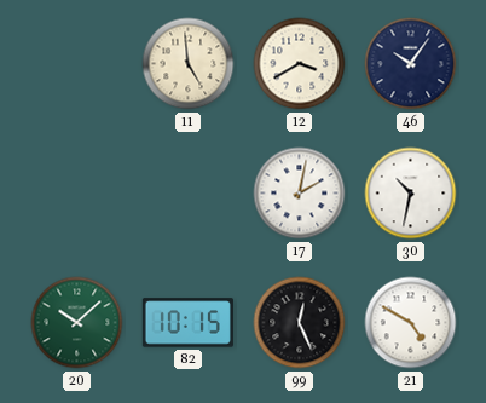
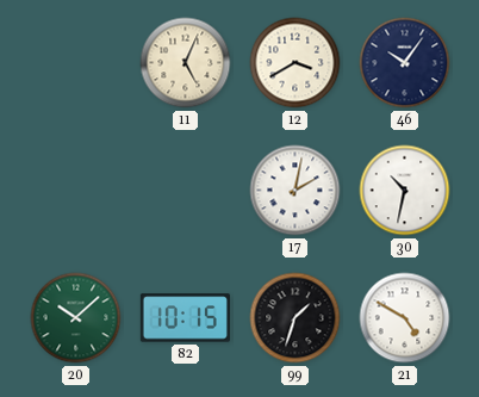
11: 4:59 -> 5:04 (186, 63)
99: 12:26 -> 1:33 (296, 318)
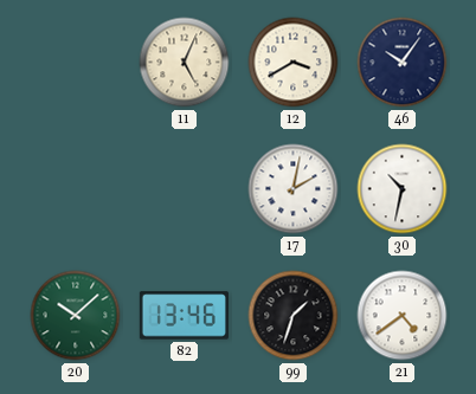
82: 10:15 -> 13:46 (184, 316)
21: 4:50 -> 4:39 (403, 316)
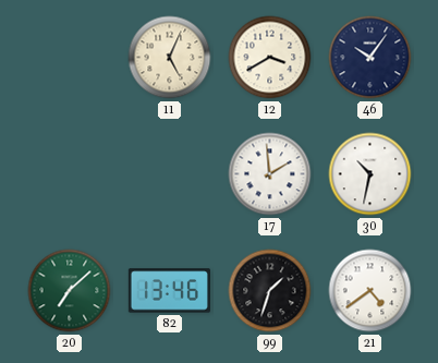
17: 2:02 -> 1:59 (270, 174)
20: 10:08 -> 7:08 (70, 291)
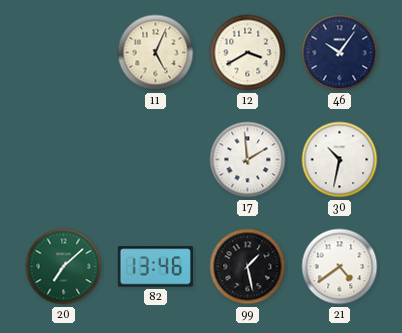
99: 1:33 -> 1:28 (248, 267)
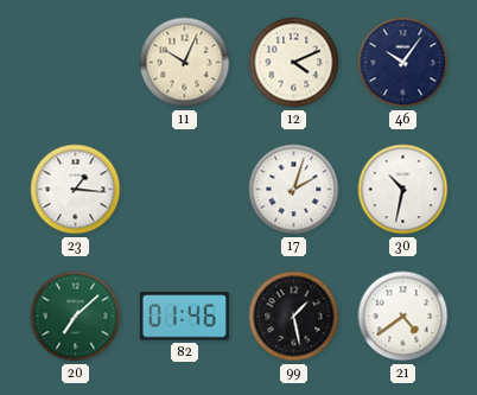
11: 5:04 -> 10:04 (185, 63)
12: 3:40 -> 4:11 (294, 63)
23: none -> 1:16 (76, 190)
17: 1:59 -> 2:03 (294, 190)
82: 13:46 -> 01:46 (184, 317)
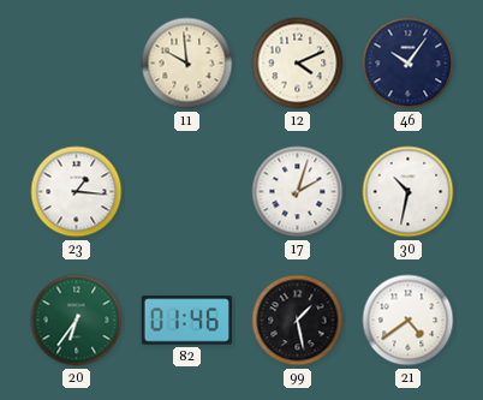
11: 10:04 -> 9:59 (187, 64)
20: 7:08 -> 6:36 (77, 321)
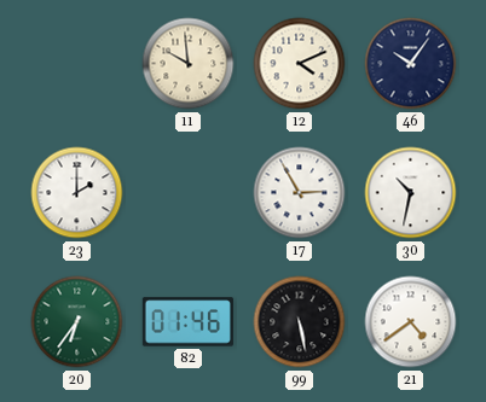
23: 1:16 -> 2:00 (77, 193)
17: 2:03 -> 2:55 (300, 193)
99: 1:28 -> 5:28 (300, 322)
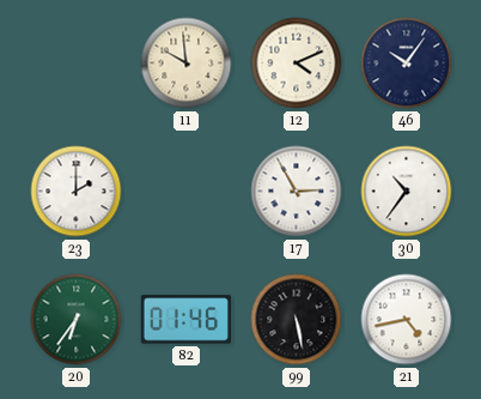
30: 10:32 -> 10:36 (407, 192)
21: 4:39 -> 4:43 (407, 320)
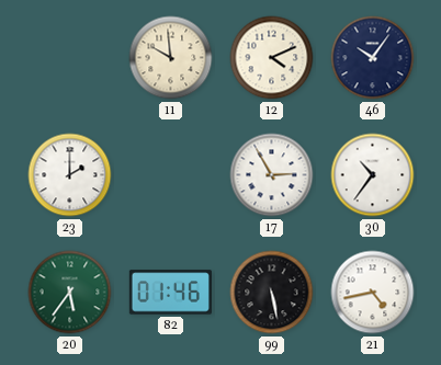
20: 6:36 -> 5:36 (70, 293)
